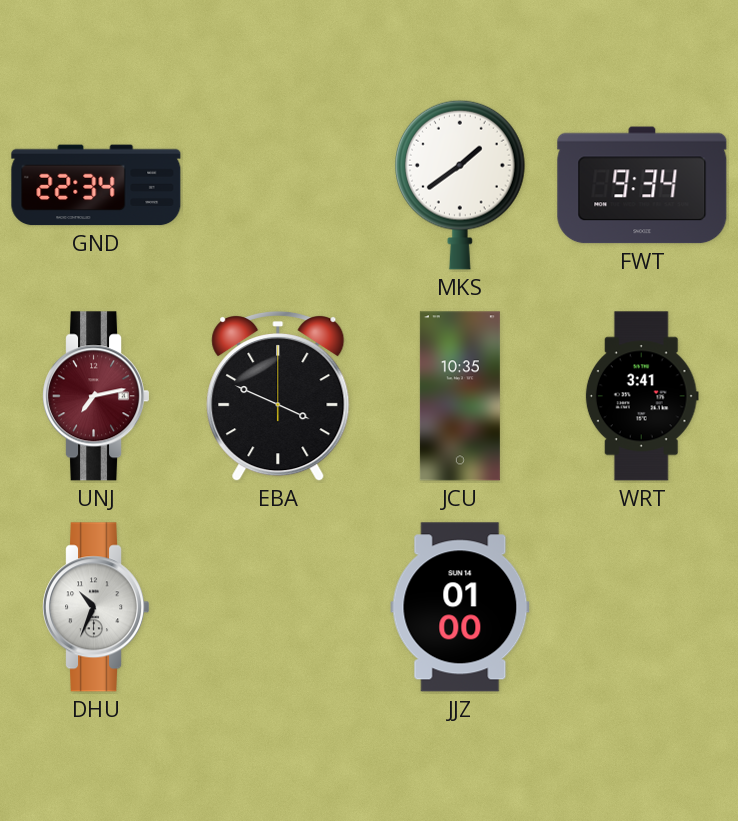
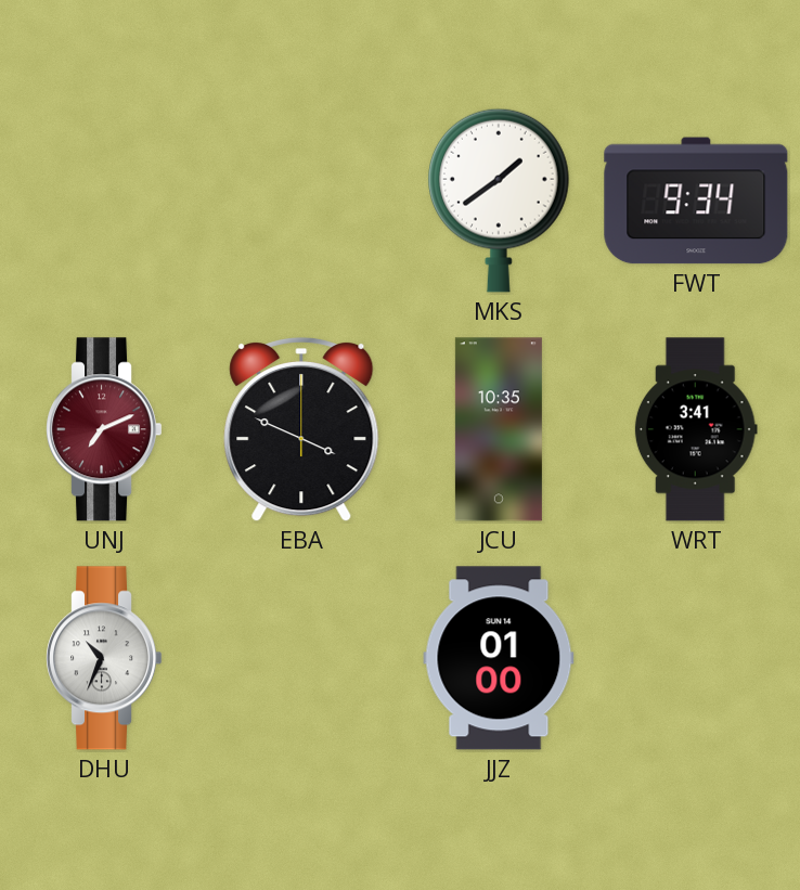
GND: 22:34 -> none (96, 185)
UNJ: 7:13 -> 7:11 (105, 429)
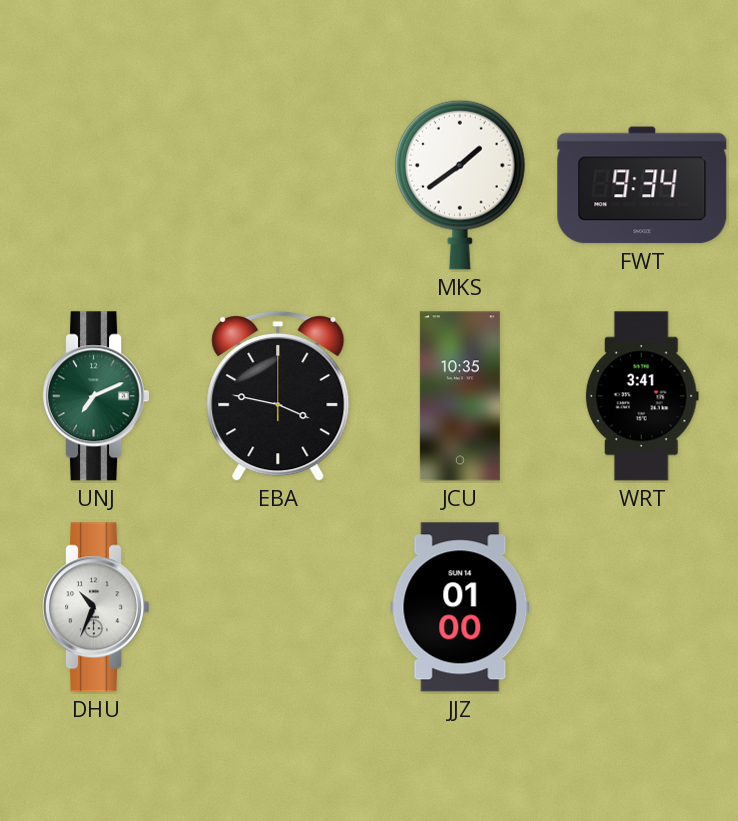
UNJ dial: burgundy -> green (97, 396)
EBA: 3:49 -> 3:47 (278, 396)
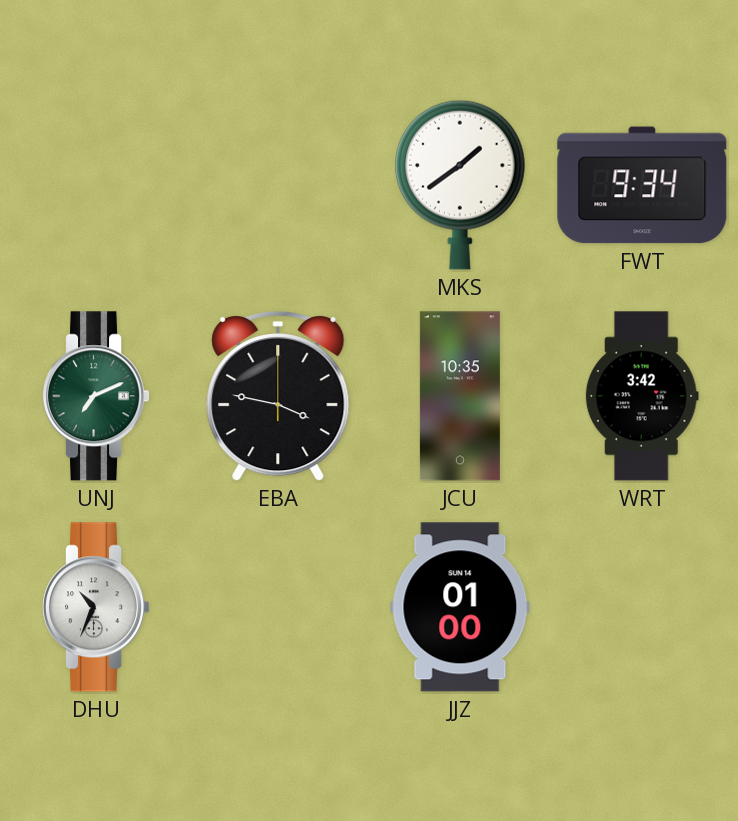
WRT: 3:41 -> 3:42 (642, 396)
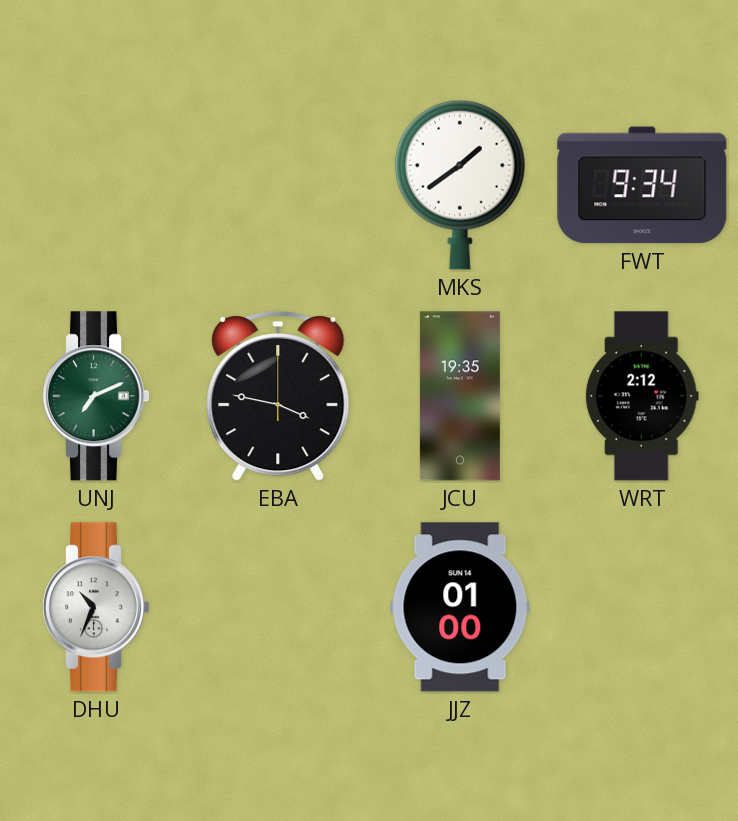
JCU: 10:35 -> 19:35 (460, 396)
WRT: 3:42 -> 2:12 (642, 396)
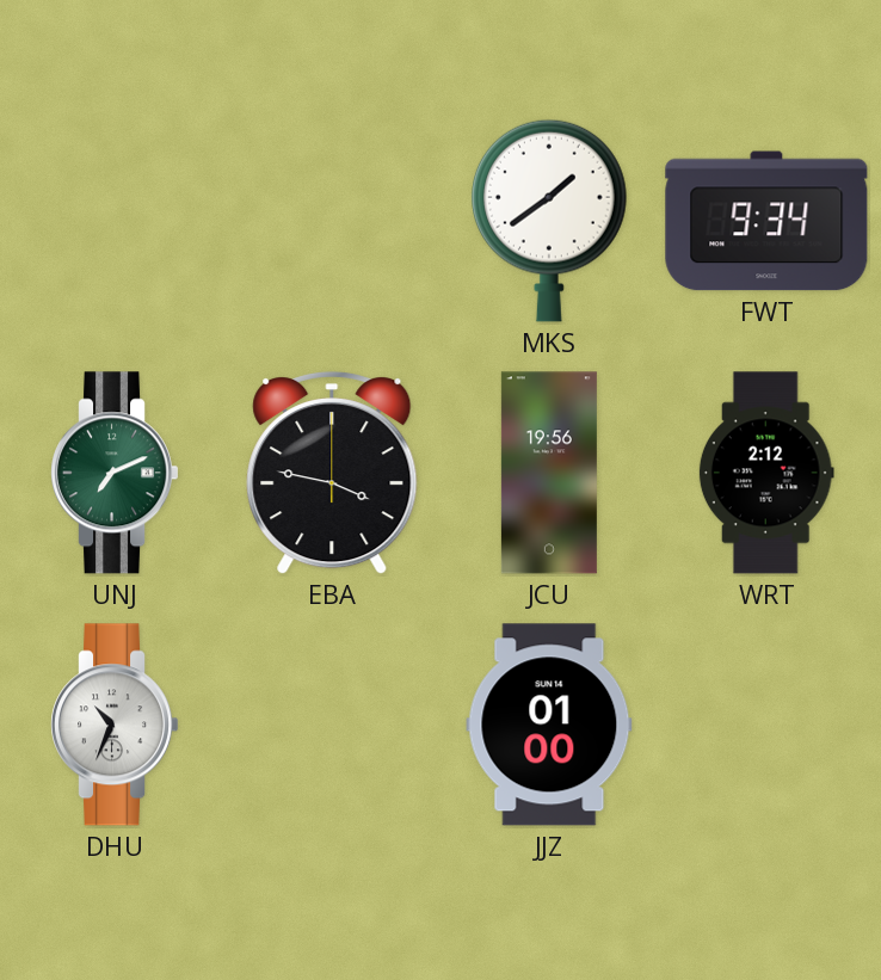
JCU: 19:35 -> 19:56 (549, 473)
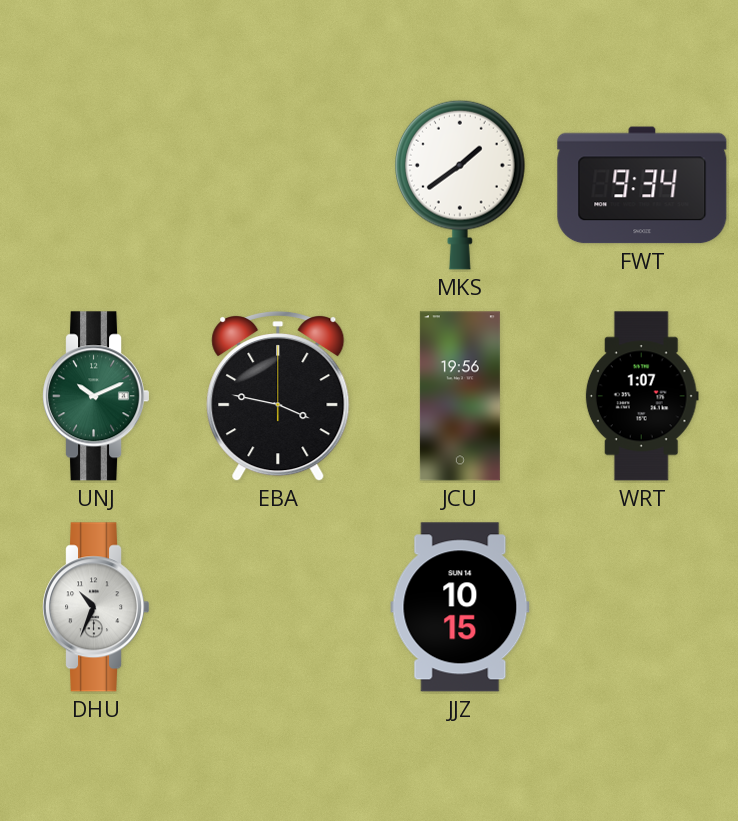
UNJ: 7:11 -> 10:11 (97, 396)
WRT: 2:12 -> 1:07 (642, 396)
JJZ: 01:00 -> 10:15 (460, 607)
